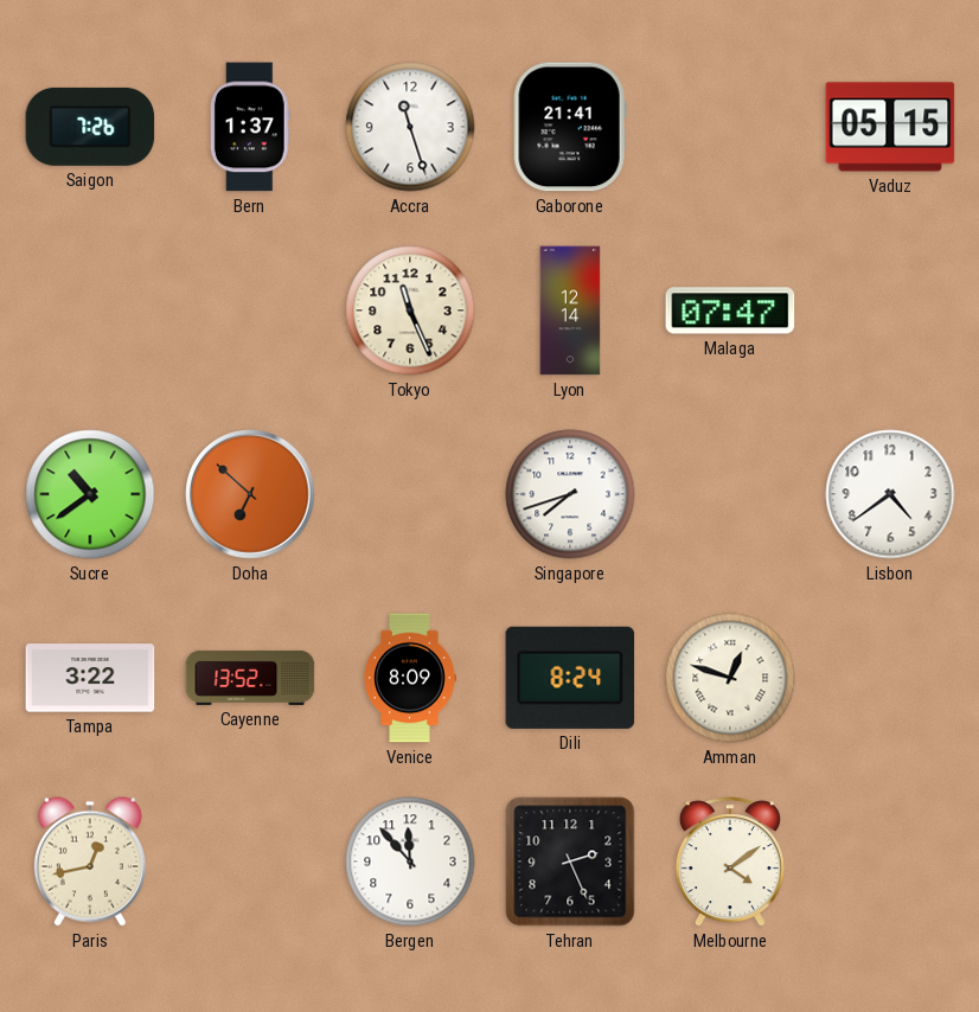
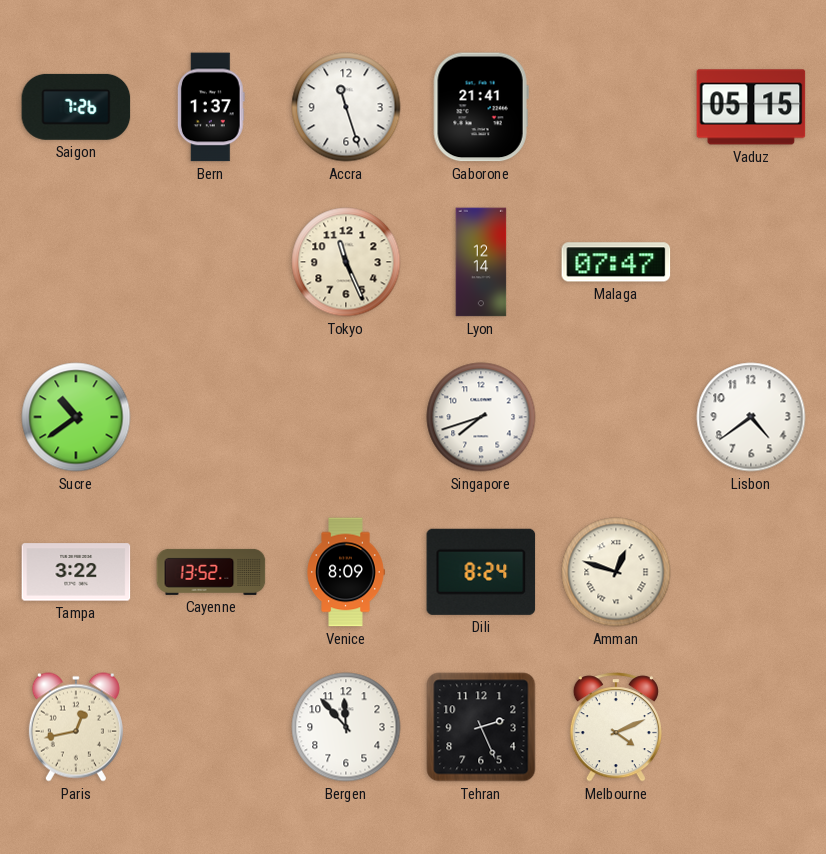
Doha: 6:52 -> none (250, 494)
Melbourne: 4:09 -> 4:11 (616, 727)
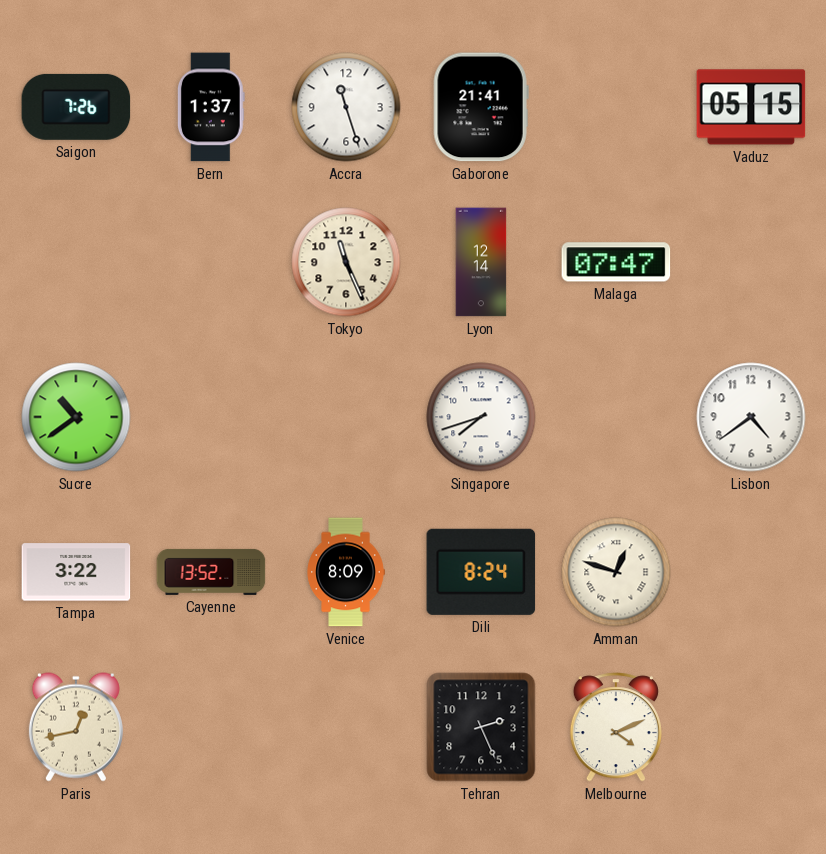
Bergen: 11:53 -> none (346, 727)
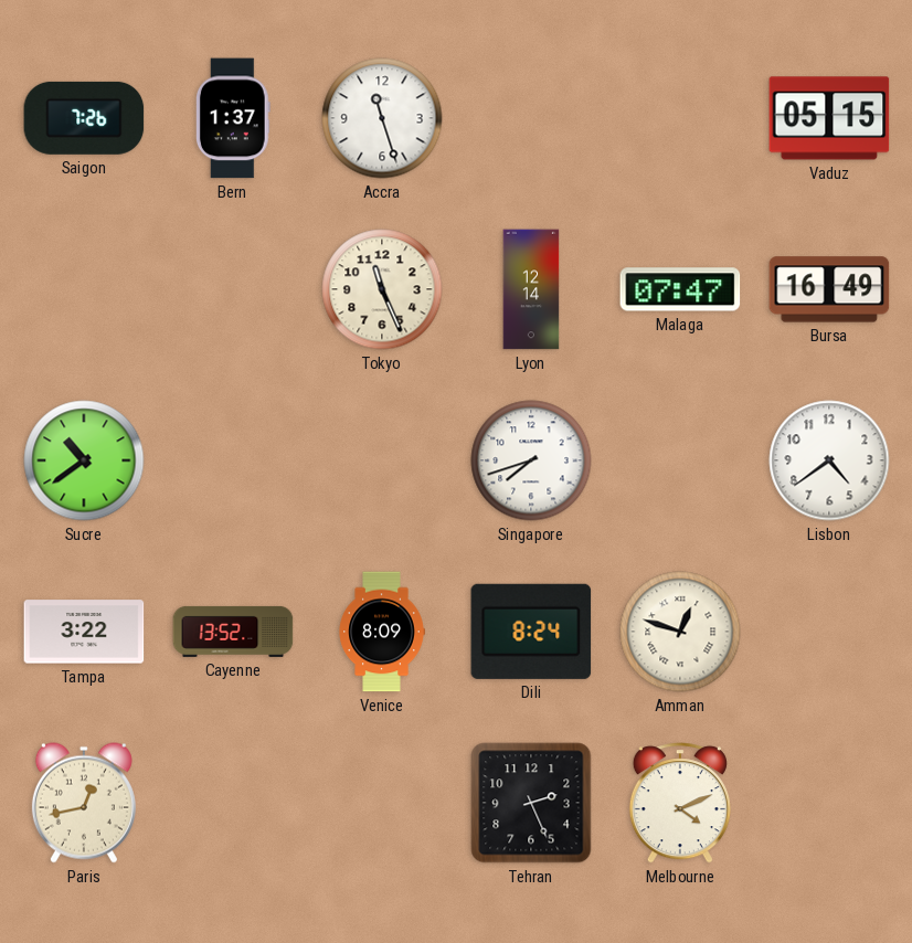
Gaborone: 21:41 -> none (481, 107)
Bursa: none -> 16:49 (829, 289)
